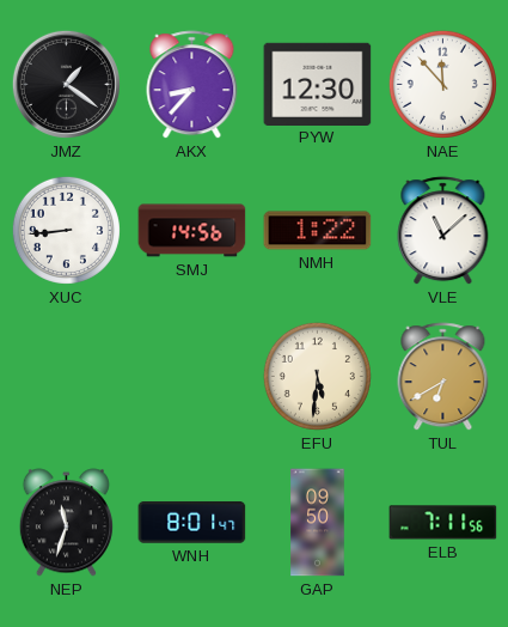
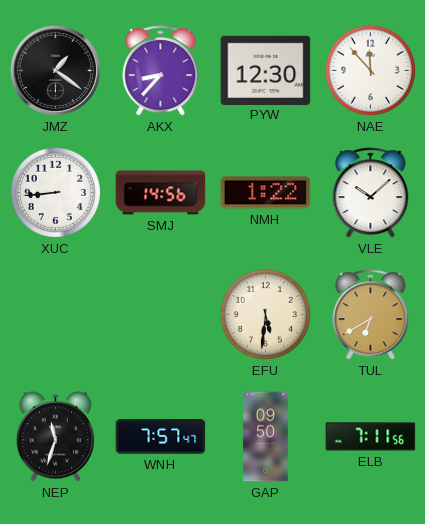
VLE: 11:08 -> 10:08 (371, 193)
WNH: 8:01 -> 7:57 (161, 437)
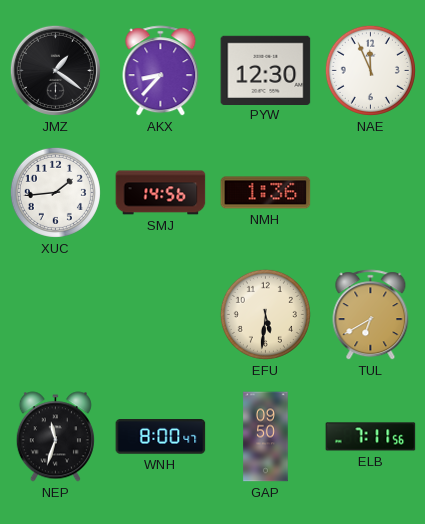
NAE: 11:53 -> 11:56 (370, 70)
XUC: 8:44 -> 1:44 (55, 192)
NMH: 1:22 -> 1:36 (266, 193)
VLE: 10:08 -> none (371, 193)
WNH: 7:57 -> 8:00 (161, 437)
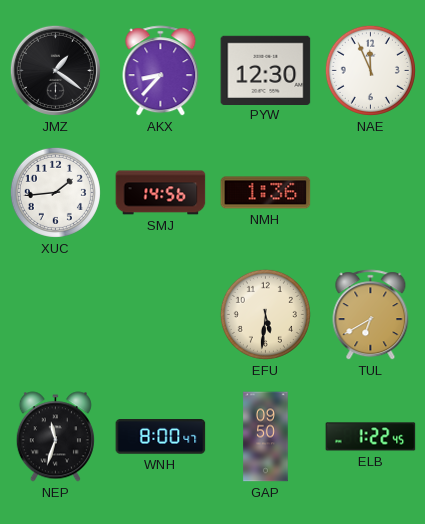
ELB: 7:11 -> 1:22 (371, 437)
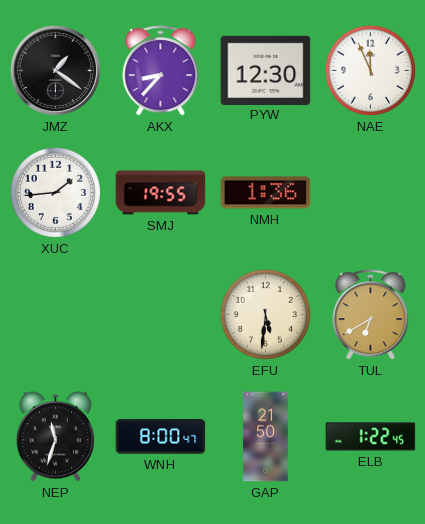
SMJ: 14:56 -> 19:55 (161, 193)
GAP: 09:50 -> 21:50 (266, 437)
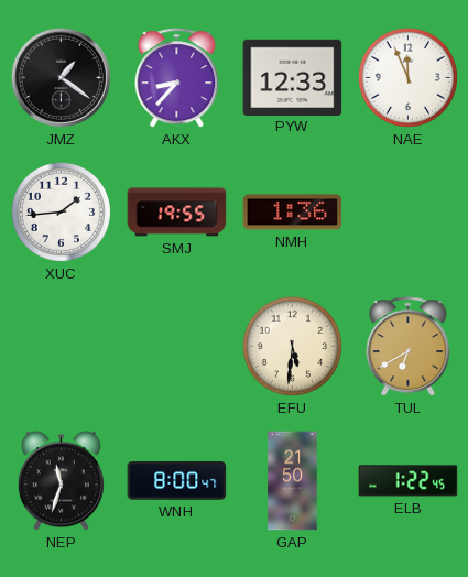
PYW: 12:30 -> 12:33 (293, 77)
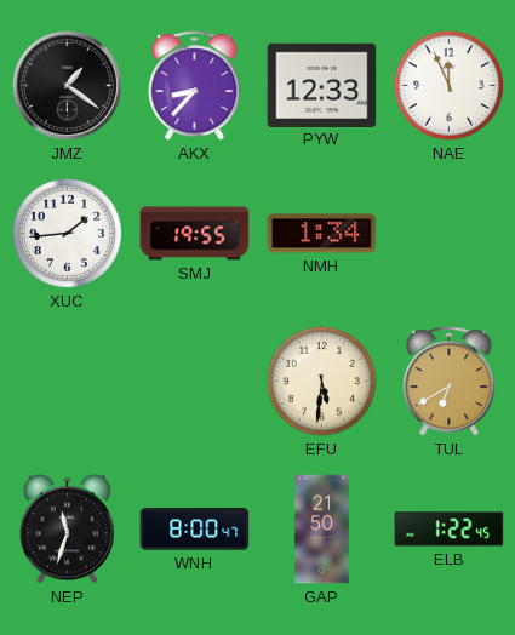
NMH: 1:36 -> 1:34 (322, 234)
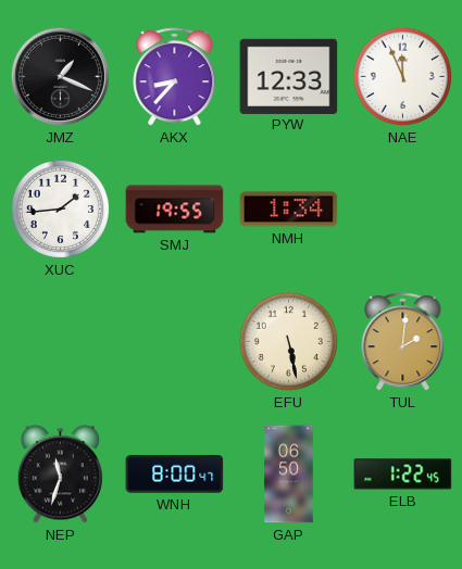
JMZ: 1:21 -> 1:19 (60, 76)
EFU: 5:31 -> 5:28 (288, 341)
TUL: 6:40 -> 2:01 (403, 342)
GAP: 21:50 -> 06:50 (289, 475)
